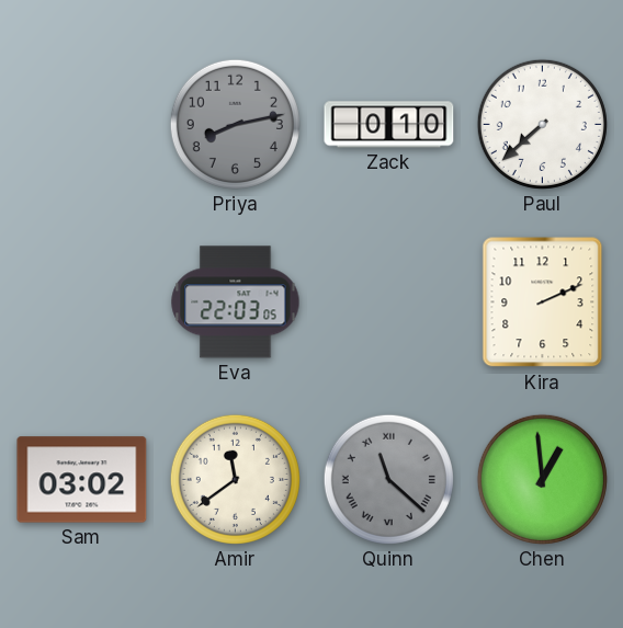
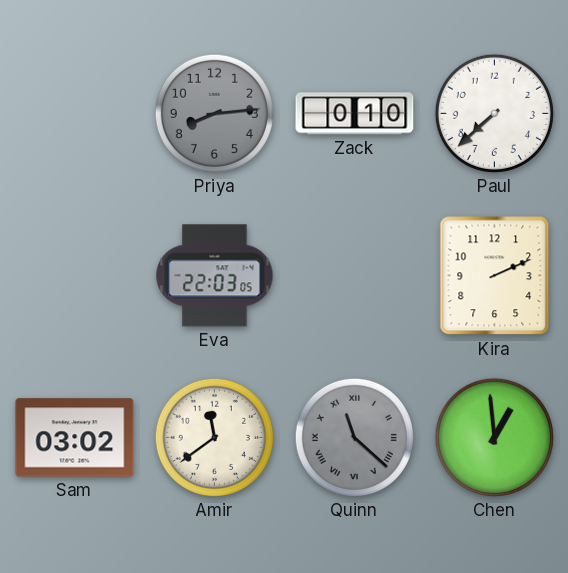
Priya: 8:13 -> 8:14 (214, 113)
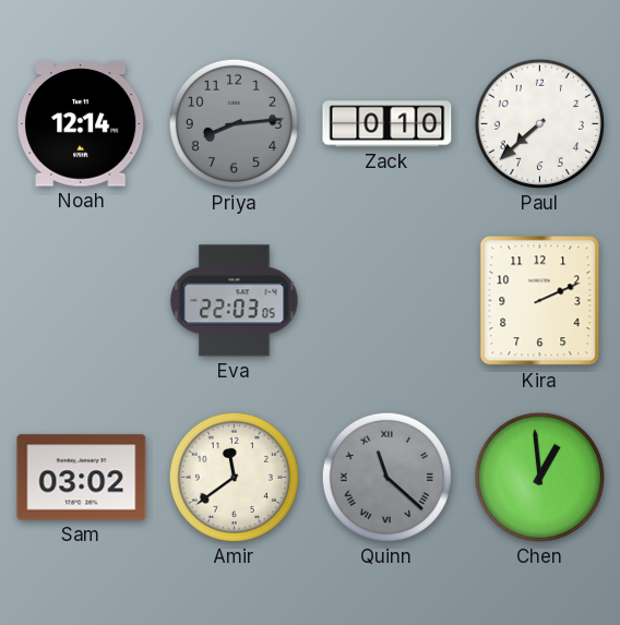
Noah: none -> 12:14 (81, 124)
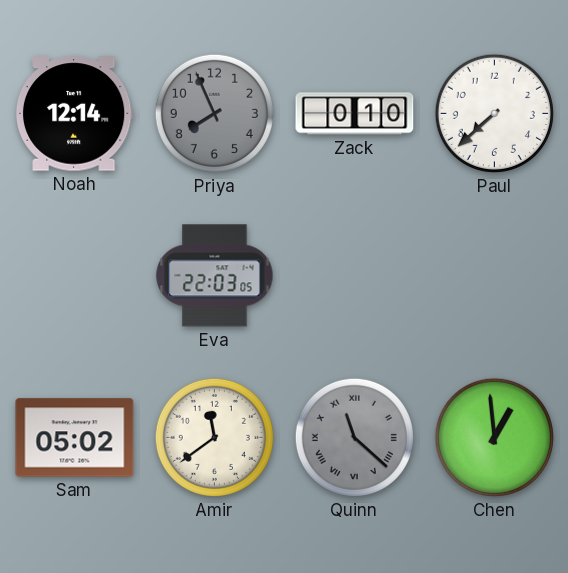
Priya: 8:14 -> 7:56 (214, 113)
Kira: 2:11 -> none (540, 301)
Sam: 03:02 -> 05:02 (75, 438)
